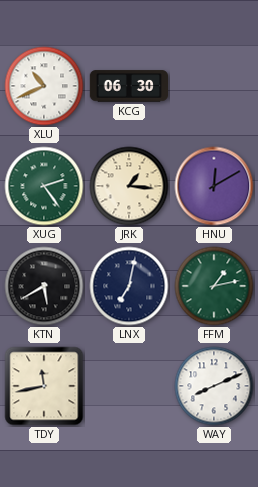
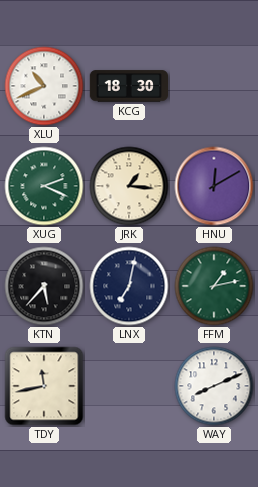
KCG: 06:30 -> 18:30 (128, 86)
XUG: 2:24 -> 2:19 (44, 186)
KTN: 5:40 -> 5:37 (44, 286)
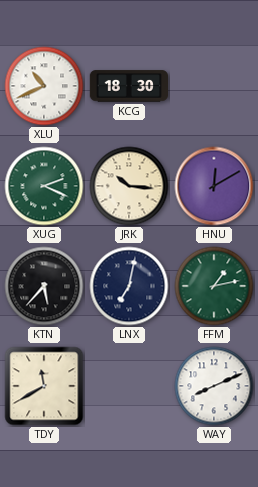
JRK: 1:16 -> 10:16 (129, 186)
TDY: 11:43 -> 11:40 (44, 386)
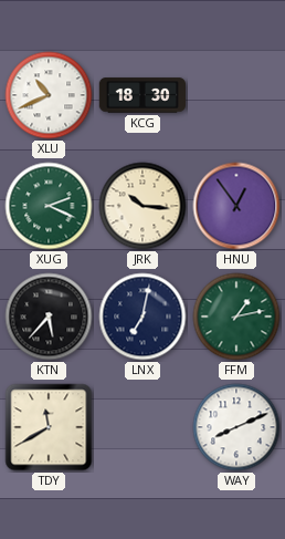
HNU: 12:10 -> 12:54 (236, 206)
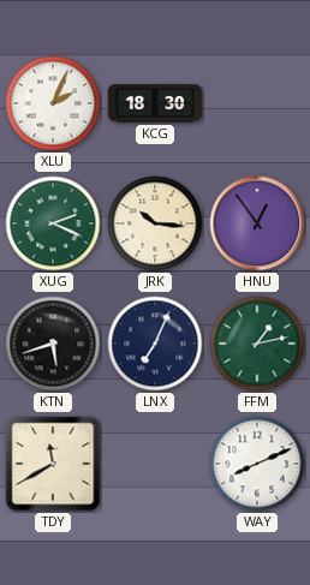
XLU: 10:41 -> 2:04 (53, 103)
KTN: 5:37 -> 5:42 (53, 344)
LNX: 7:02 -> 7:04 (155, 344)
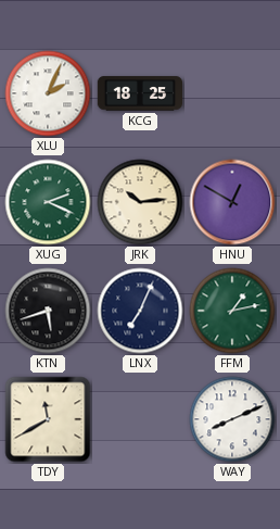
KCG: 18:30 -> 18:25 (139, 93)
JRK: 10:16 -> 10:14 (140, 202)
HNU: 12:54 -> 12:50 (232, 202)
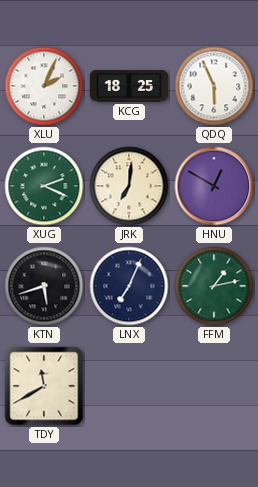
QDQ: none -> 5:56 (214, 86)
JRK: 10:14 -> 7:01 (129, 186)
WAY: 8:11 -> none (232, 419)
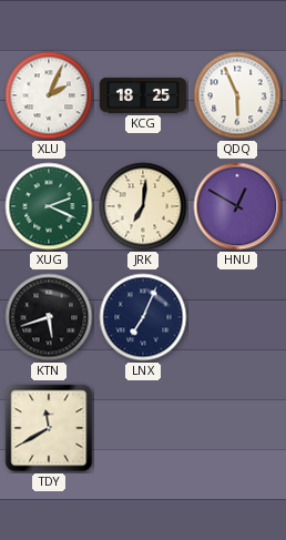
FFM: 1:13 -> none (214, 286)
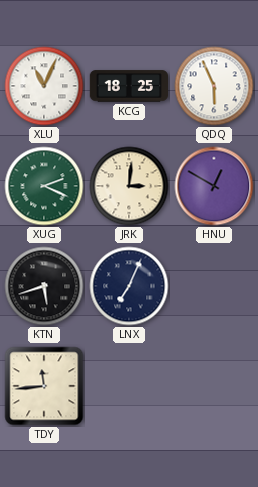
XLU: 2:04 -> 11:04 (44, 86)
JRK: 7:01 -> 3:01 (129, 186)
TDY: 11:40 -> 11:44 (44, 386)
